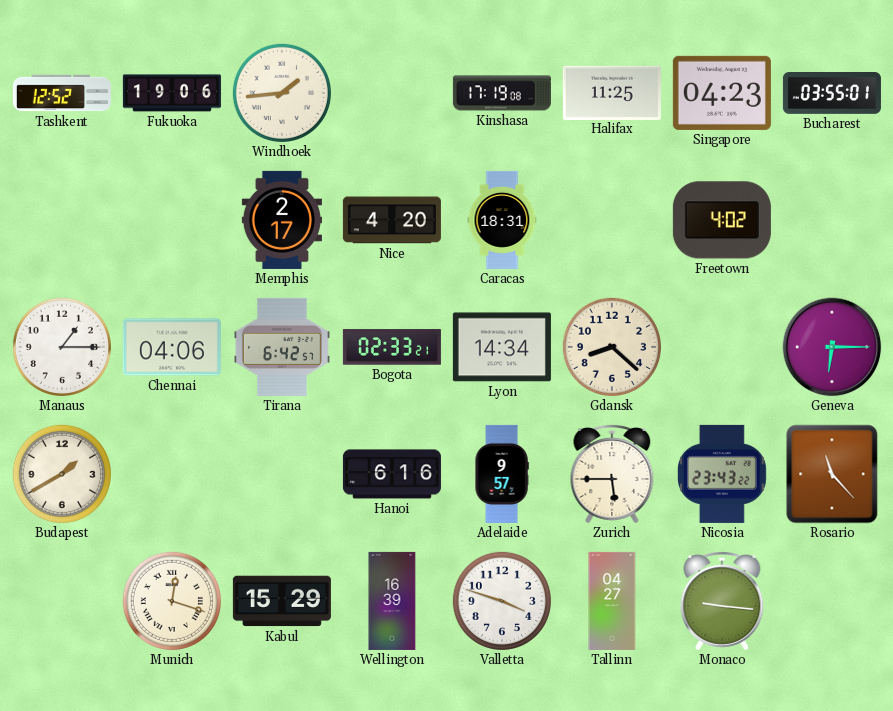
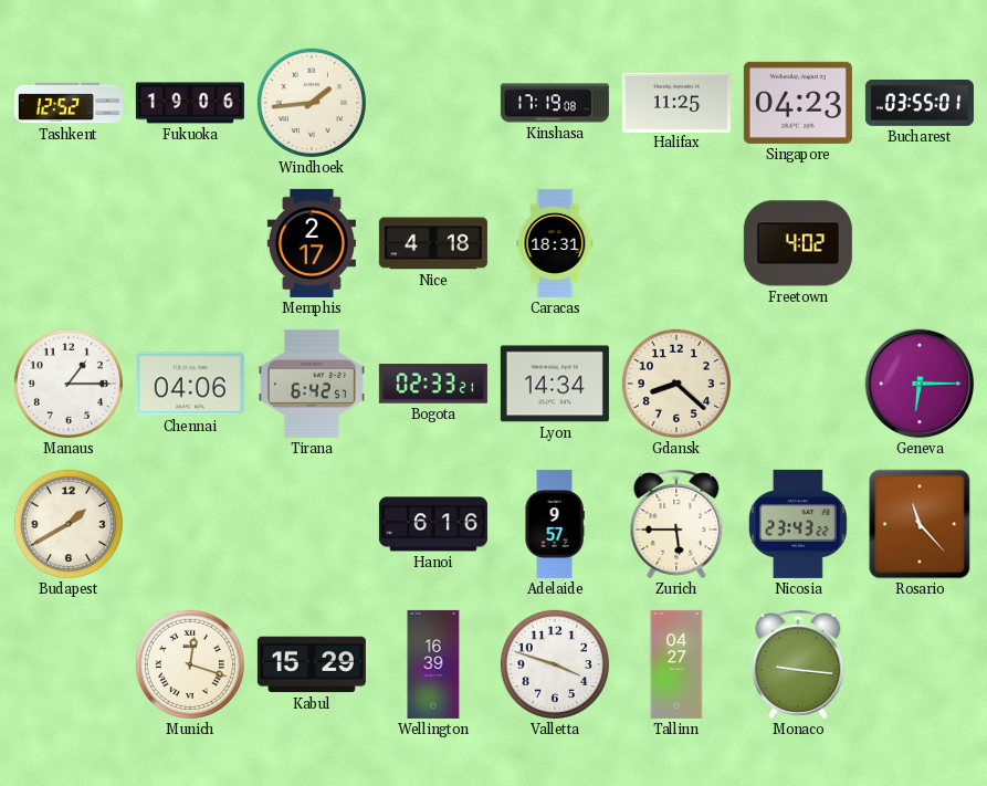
Nice: 4:20 -> 4:18 (433, 243)
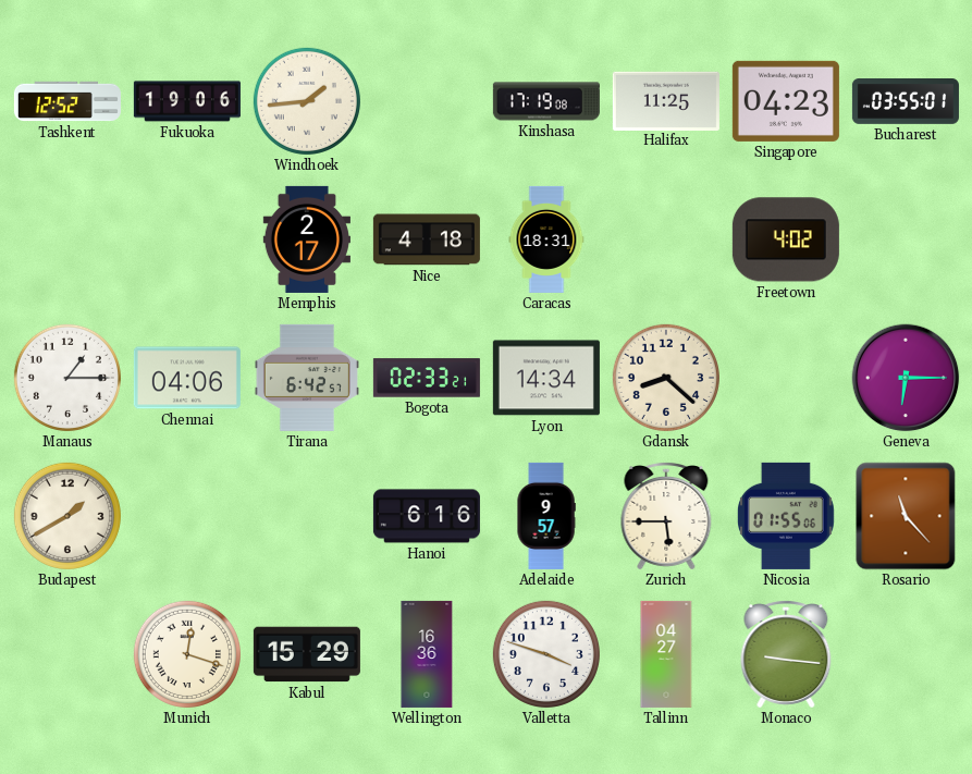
Nicosia: 23:43 -> 01:55 (786, 516)
Wellington: 16:39 -> 16:36 (427, 654)
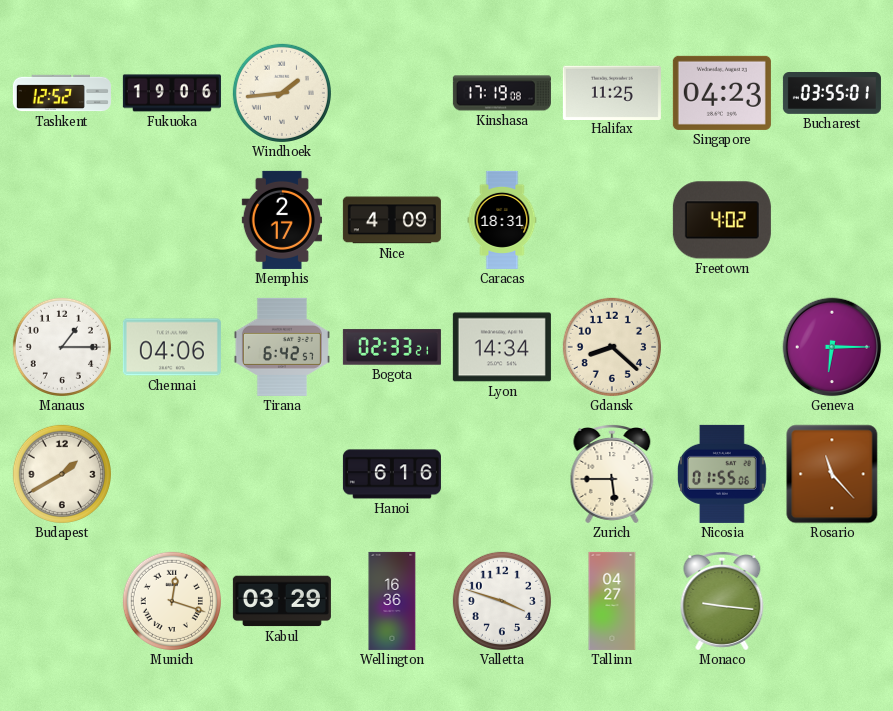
Nice: 4:18 -> 4:09 (392, 220)
Adelaide: 9:57 -> none (546, 516)
Kabul: 15:29 -> 03:29 (282, 601)
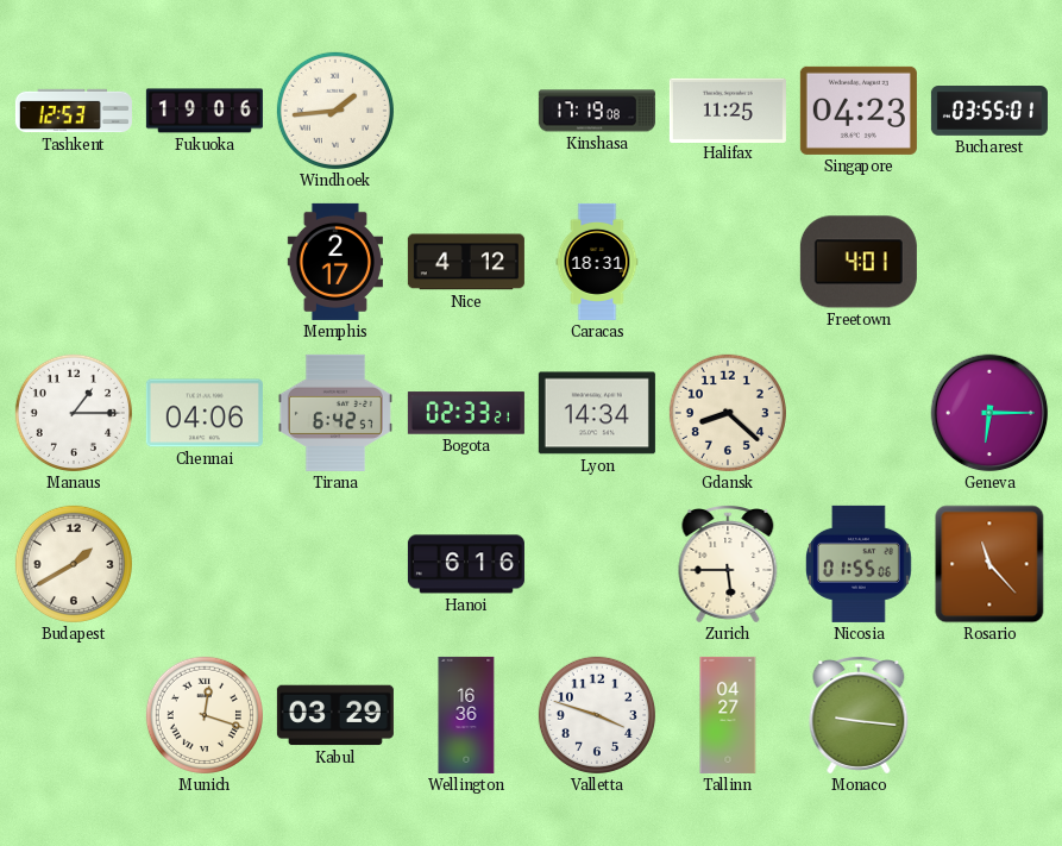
Tashkent: 12:52 -> 12:53 (74, 111)
Nice: 4:09 -> 4:12 (466, 262)
Freetown: 4:02 -> 4:01 (859, 262)
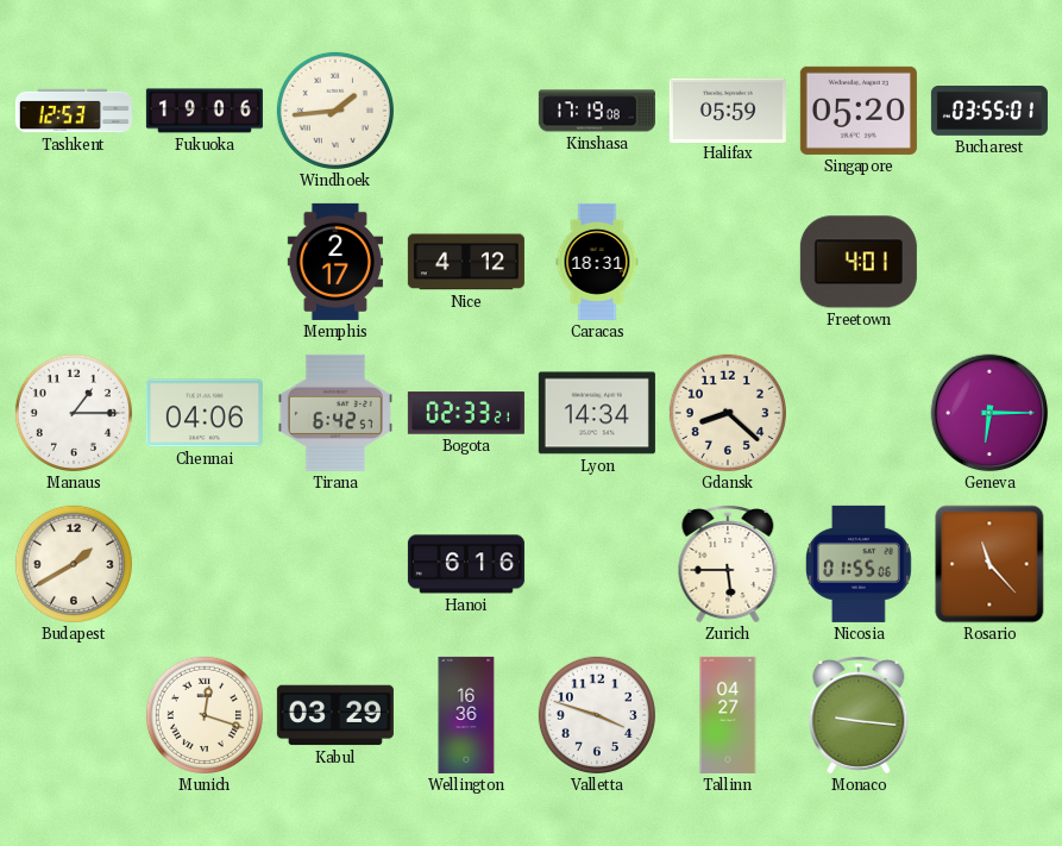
Halifax: 11:25 -> 05:59 (728, 109)
Singapore: 04:23 -> 05:20 (859, 111)
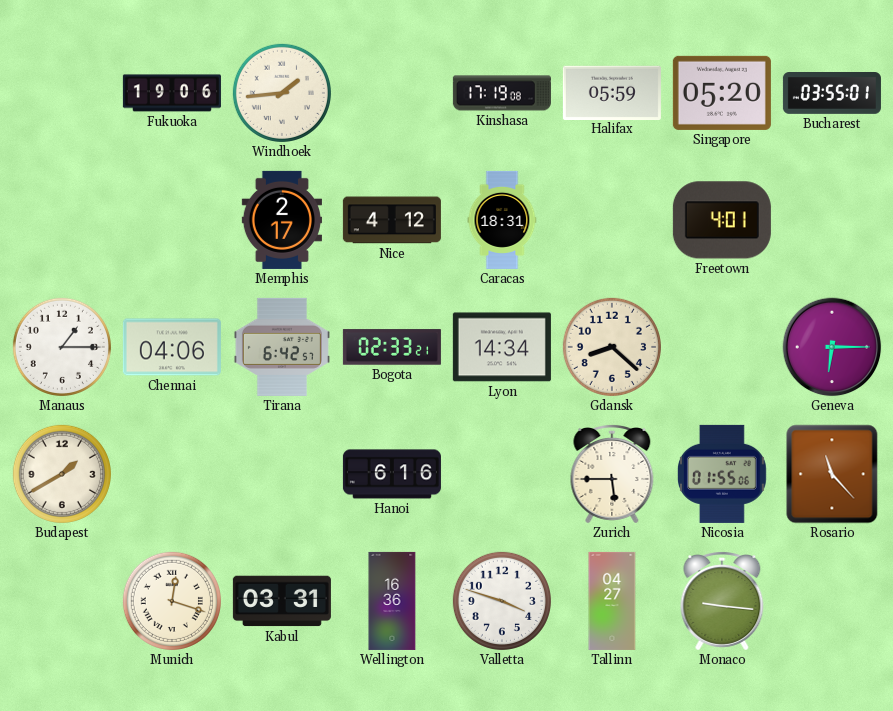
Tashkent: 12:53 -> none (74, 111)
Kabul: 03:29 -> 03:31 (282, 601)
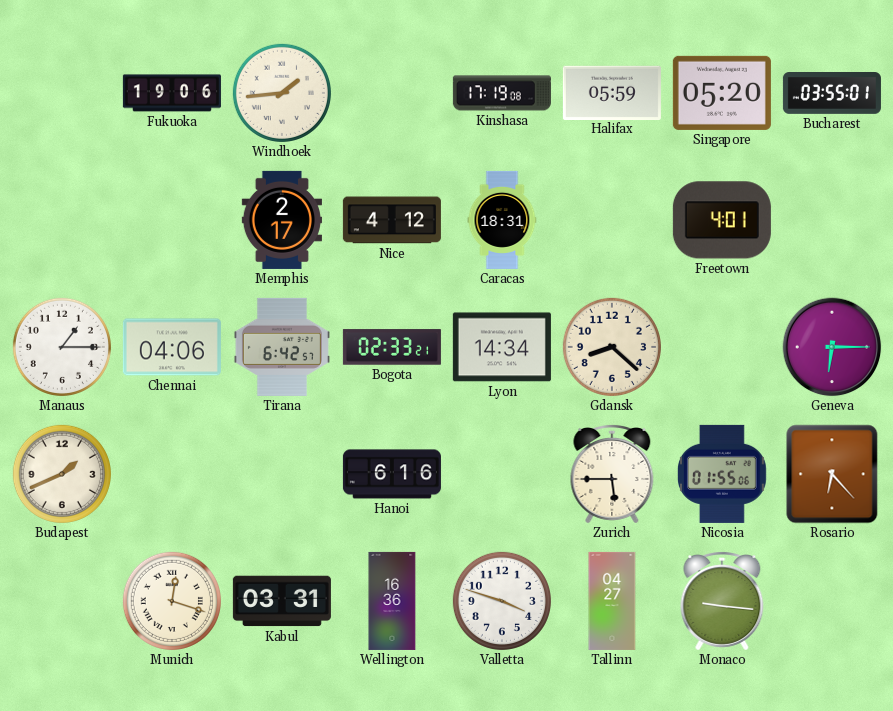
Budapest: 1:40 -> 1:41 (62, 474)
Rosario: 11:23 -> 6:23 (832, 474)
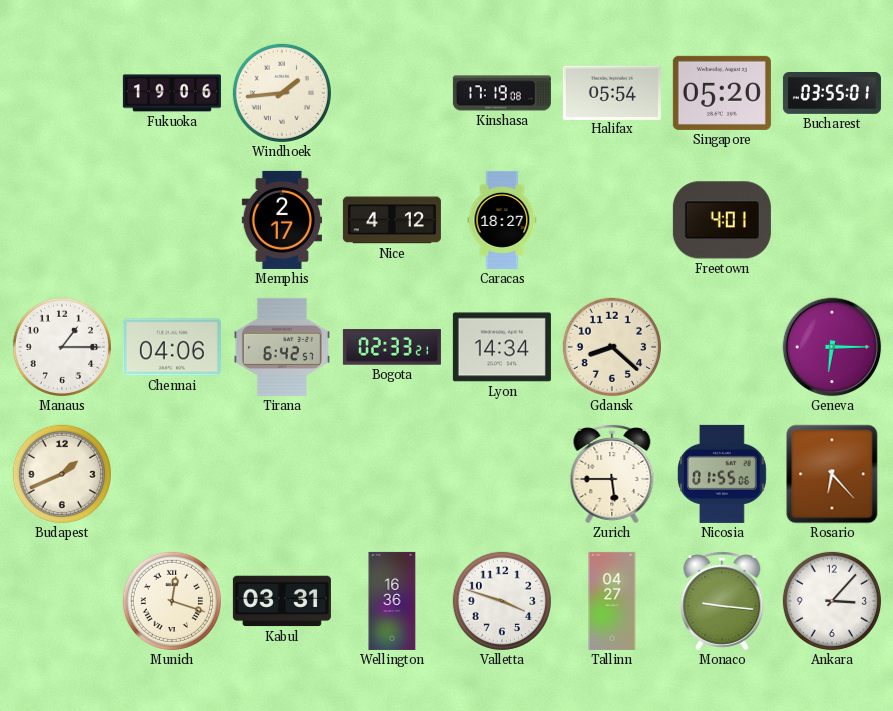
Halifax: 05:59 -> 05:54 (612, 92)
Caracas: 18:31 -> 18:27 (502, 220)
Hanoi: 6:16 -> none (392, 474)
Ankara: none -> 3:07 (832, 601)
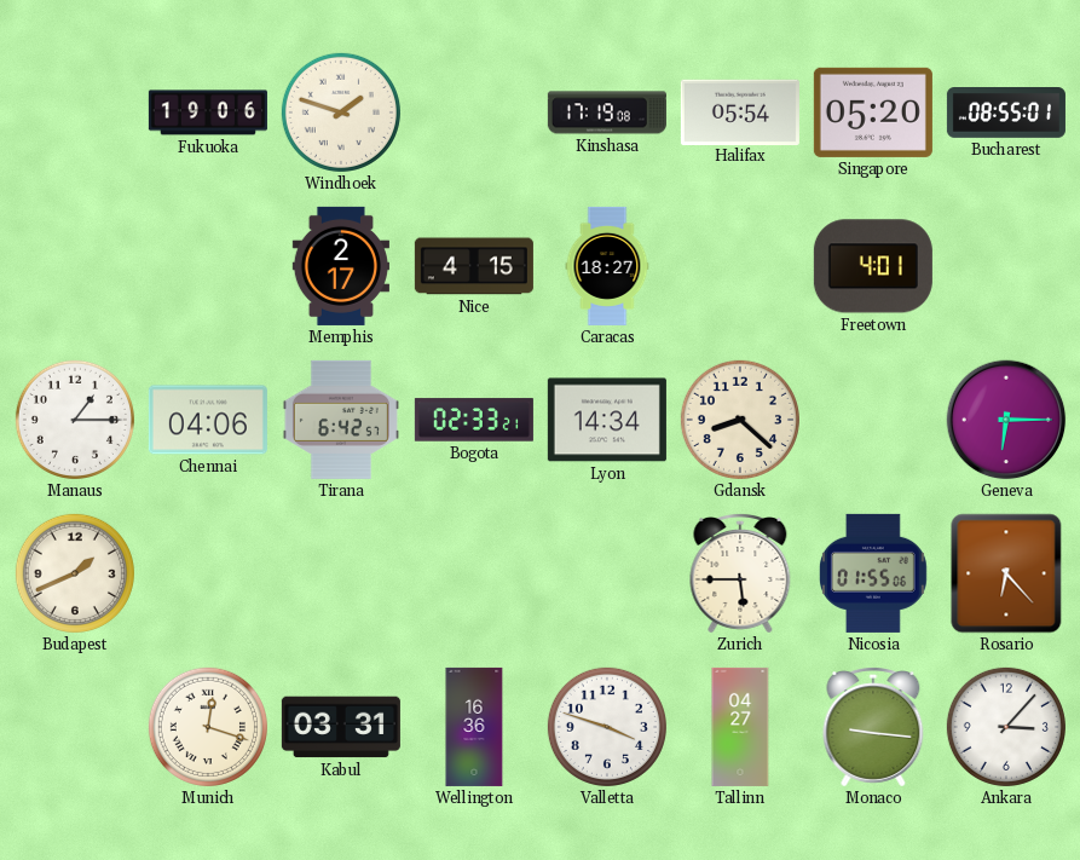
Windhoek: 1:44 -> 1:48 (341, 112)
Bucharest: 03:55 -> 08:55 (1006, 114)
Nice: 4:12 -> 4:15 (474, 266)
